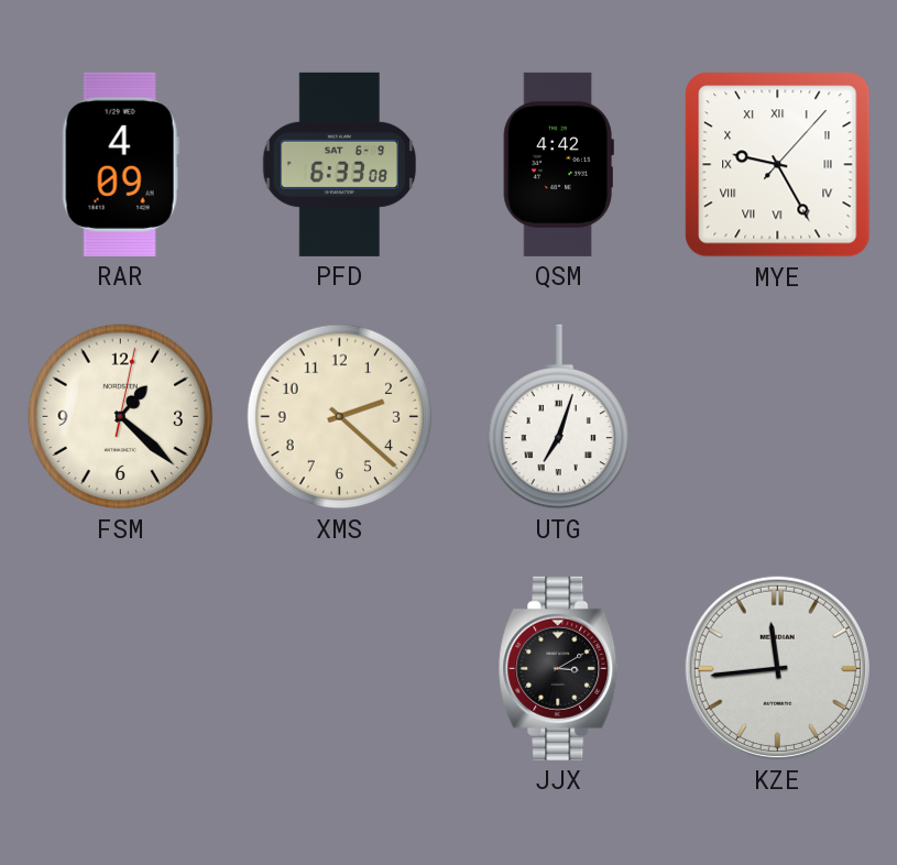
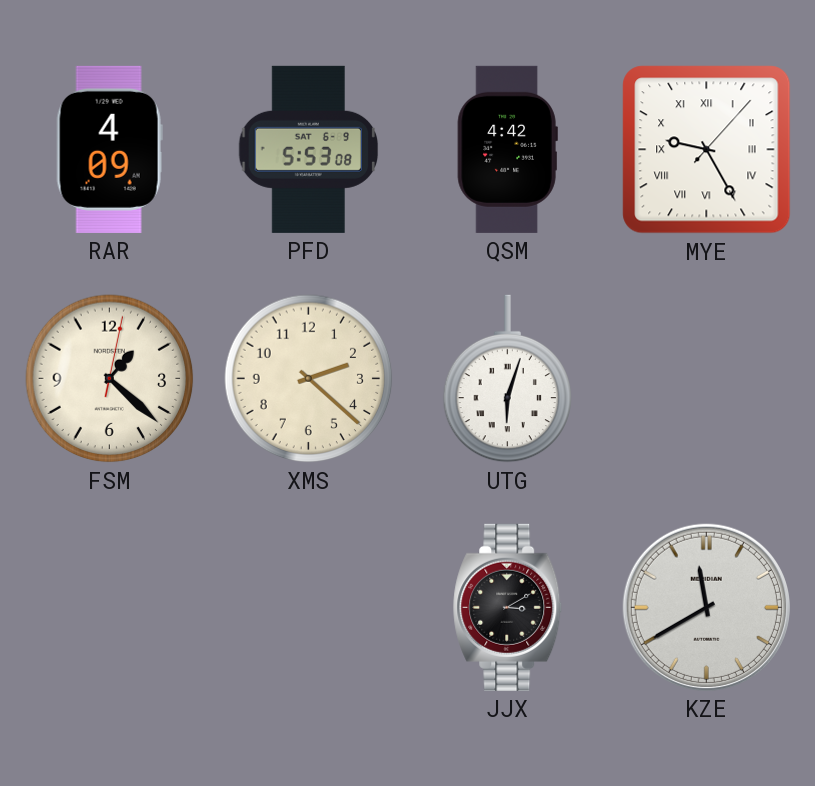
PFD: 6:33 -> 5:53 (309, 149)
UTG: 7:03 -> 6:03 (507, 379)
KZE: 11:44 -> 11:40 (706, 607)
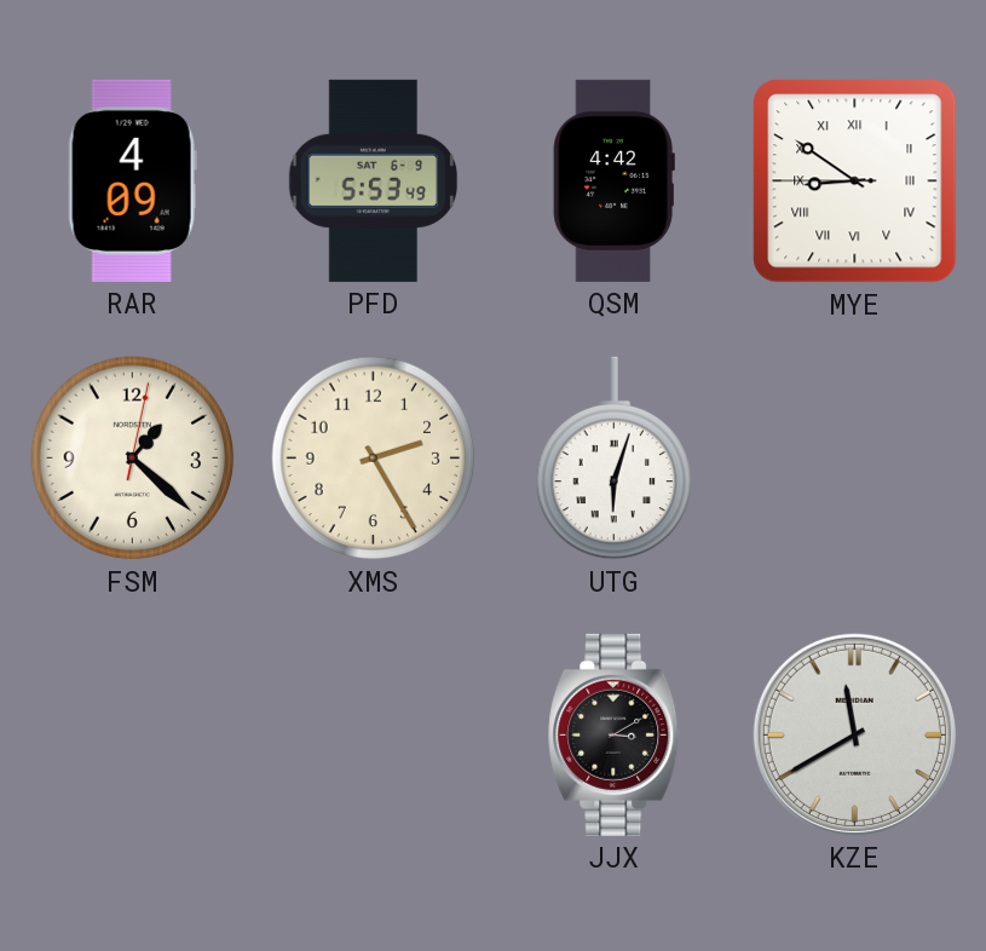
PFD: 5:53:08 -> 5:53:49 (374, 180)
MYE: 9:25 -> 8:50 (855, 181)
XMS: 2:22 -> 2:25 (374, 459)
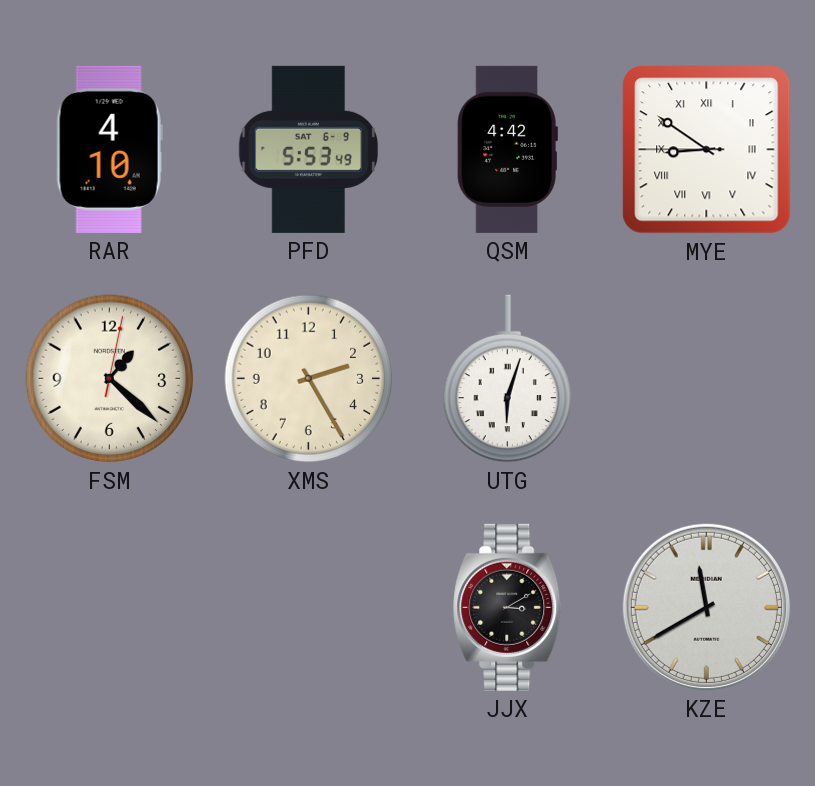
RAR: 4:09 -> 4:10 (109, 149)
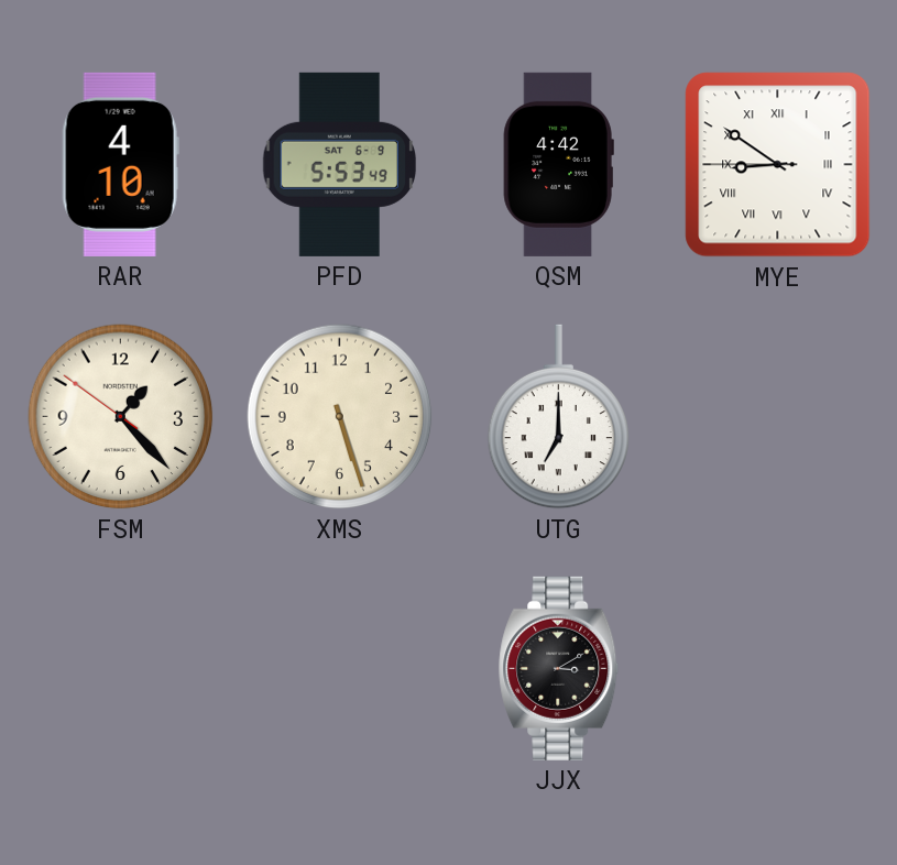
FSM: 1:22:02 -> 1:22:51 (121, 417)
XMS: 2:25 -> 5:27 (340, 417)
UTG: 6:03 -> 7:00 (558, 417)
KZE: 11:40 -> none (706, 607)
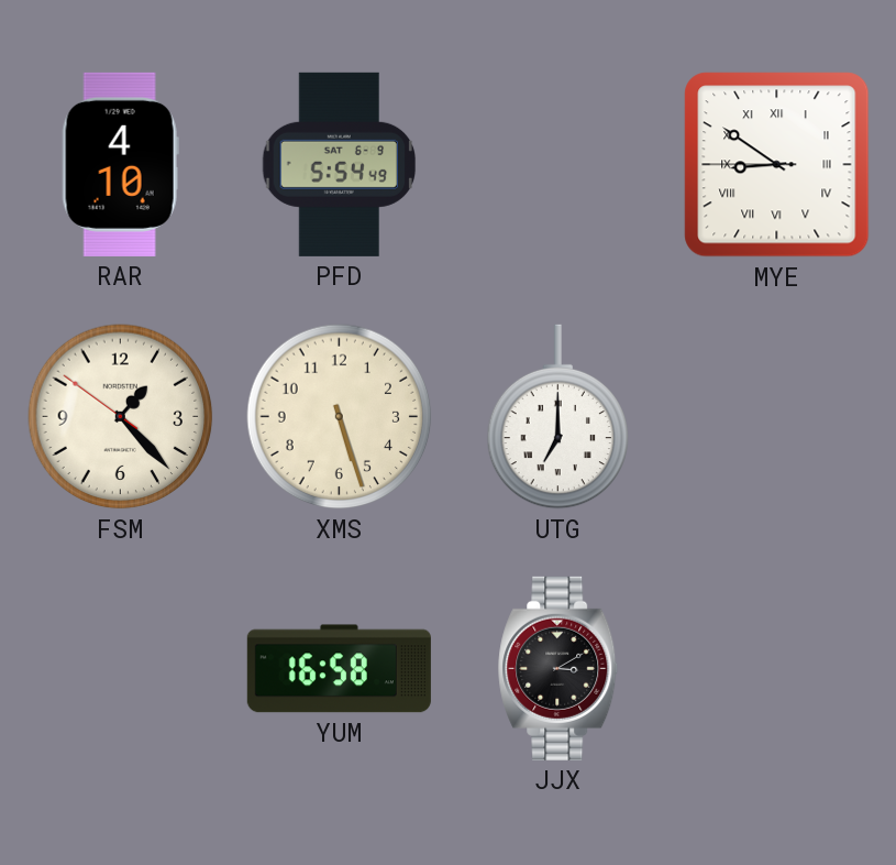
PFD: 5:53 -> 5:54 (340, 164)
QSM: 4:42 -> none (558, 164)
YUM: none -> 16:58 (339, 669)
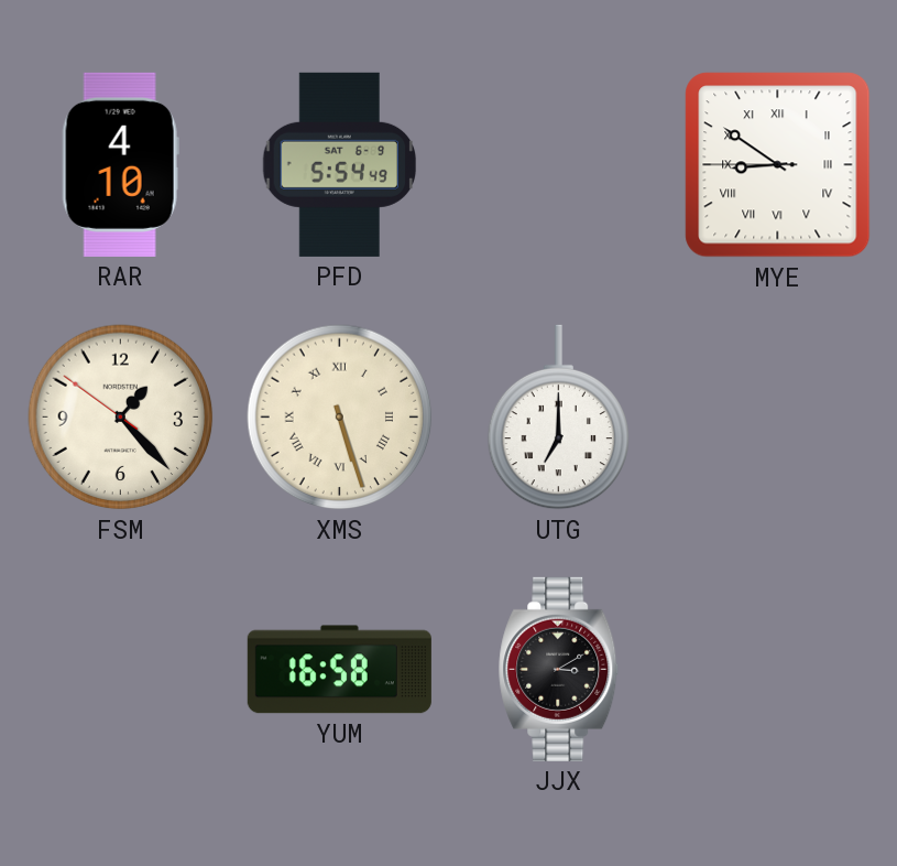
XMS numerals: Arabic -> Roman (340, 418)
